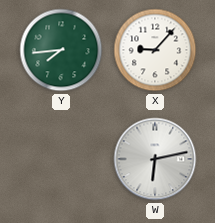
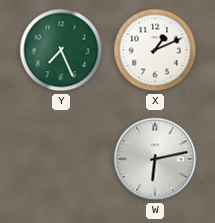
Y: 7:44 -> 7:26 (61, 50)
X: 9:07 -> 1:11 (155, 50)
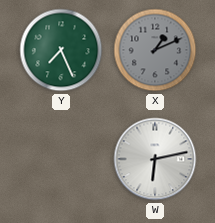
X dial: white -> grey (155, 50)
